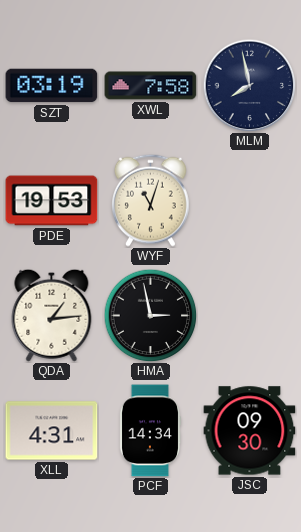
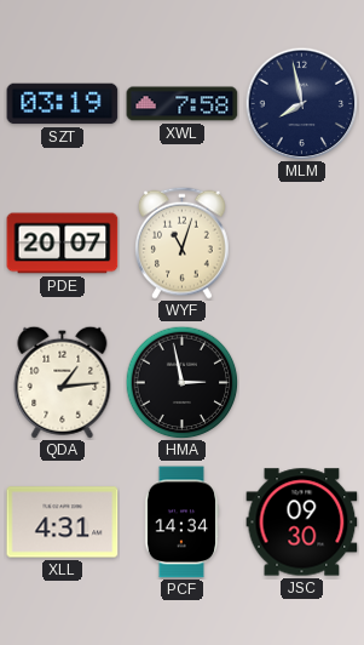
PDE: 19:53 -> 20:07 (63, 244)
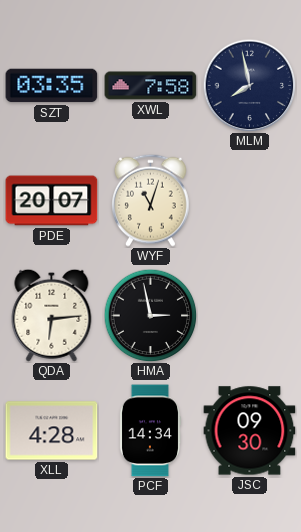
SZT: 03:19 -> 03:35 (52, 86)
QDA: 1:14 -> 6:14 (52, 315)
XLL: 4:31 -> 4:28 (52, 431)
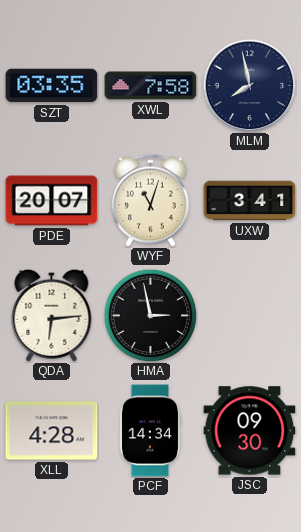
UXW: none -> 3:41 (250, 201)
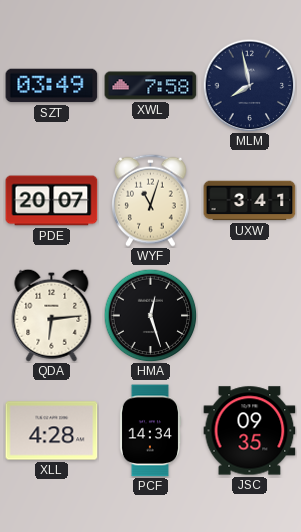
SZT: 03:35 -> 03:49 (52, 86)
HMA: 2:58 -> 12:27 (150, 315)
JSC: 09:30 -> 09:35 (250, 431)
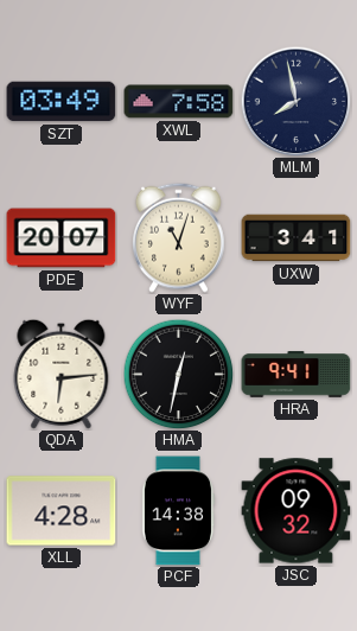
HMA: 12:27 -> 12:32 (178, 374)
HRA: none -> 9:41 (297, 375)
PCF: 14:34 -> 14:38 (178, 511)
JSC: 09:35 -> 09:32 (297, 511)
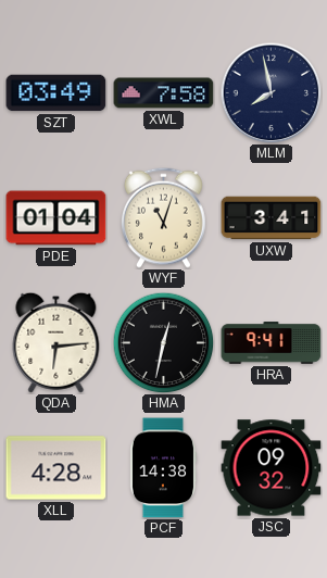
PDE: 20:07 -> 01:04 (56, 218)
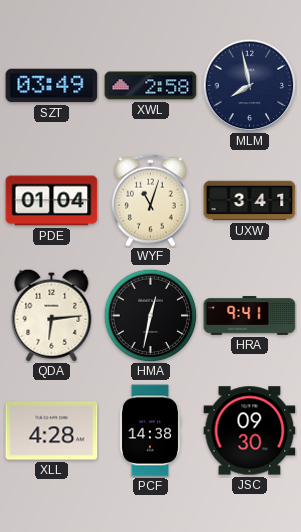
XWL: 7:58 -> 2:58 (151, 86)
JSC: 09:32 -> 09:30 (250, 431)
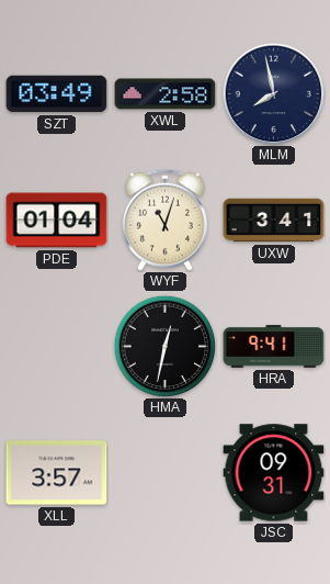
QDA: 6:14 -> none (52, 315)
XLL: 4:28 -> 3:57 (57, 473)
PCF: 14:38 -> none (150, 431)
JSC: 09:30 -> 09:31 (274, 473)
